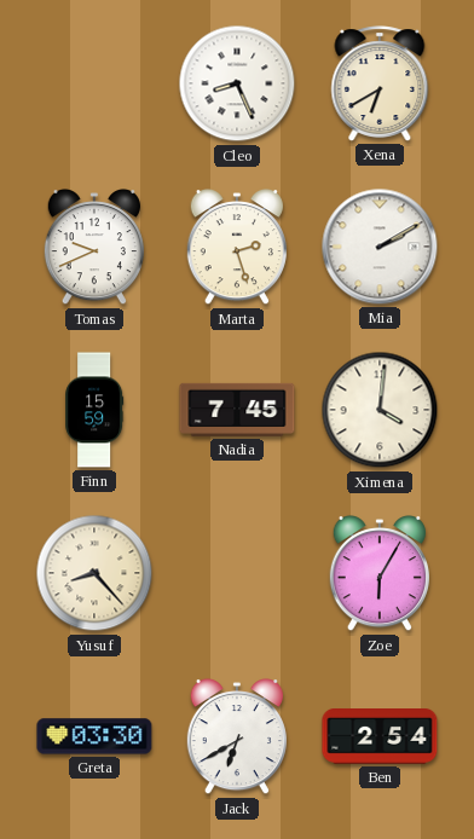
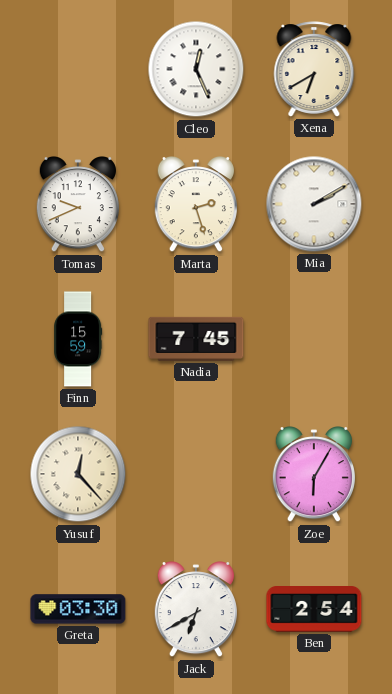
Cleo: 8:26 -> 12:26 (196, 69)
Ximena: 4:01 -> none (380, 410)
Yusuf: 8:23 -> 12:23 (78, 474)
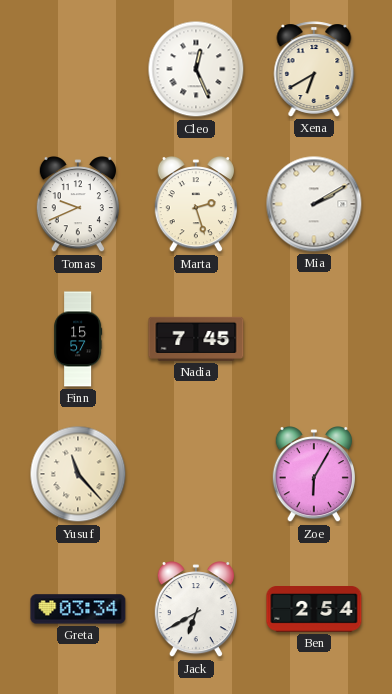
Finn: 15:59 -> 15:57 (78, 339)
Yusuf: 12:23 -> 11:23 (78, 474)
Greta: 03:30 -> 03:34 (78, 609)
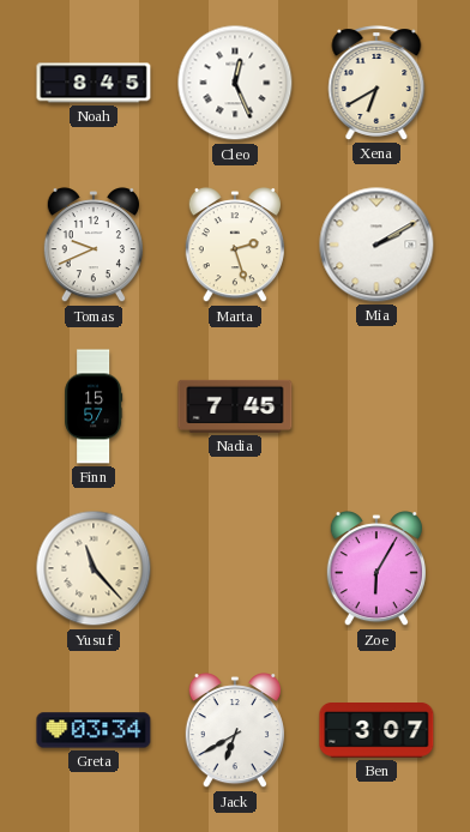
Noah: none -> 8:45 (94, 83)
Ben: 2:54 -> 3:07 (376, 731)
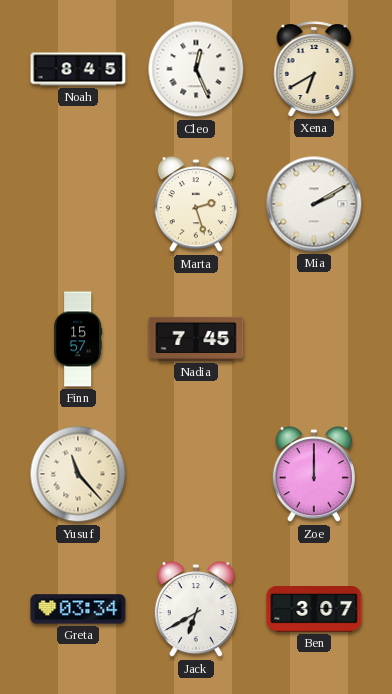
Tomas: 9:41 -> none (94, 246)
Zoe: 6:05 -> 12:00 (314, 475)
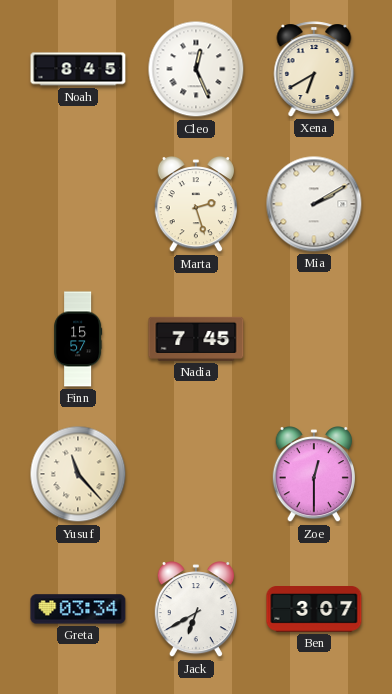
Zoe: 12:00 -> 12:30 (314, 475)
